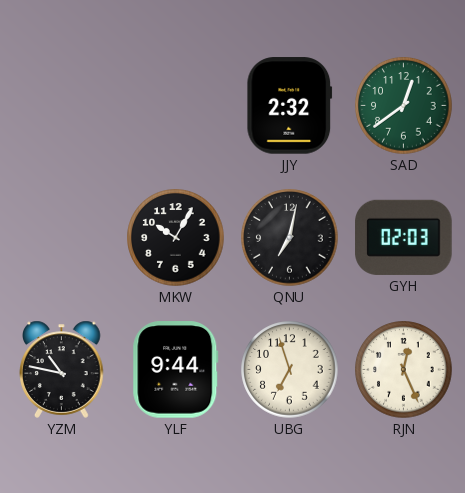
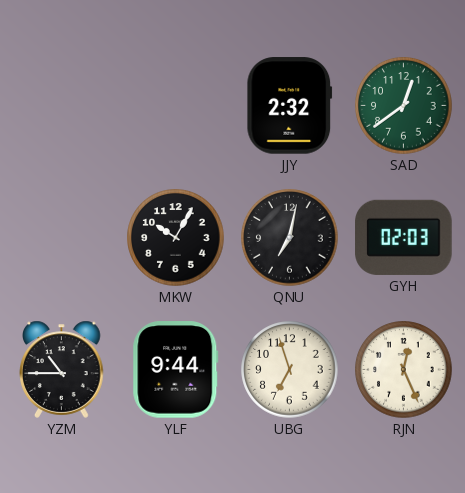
YZM: 10:47 -> 10:45 (62, 369)
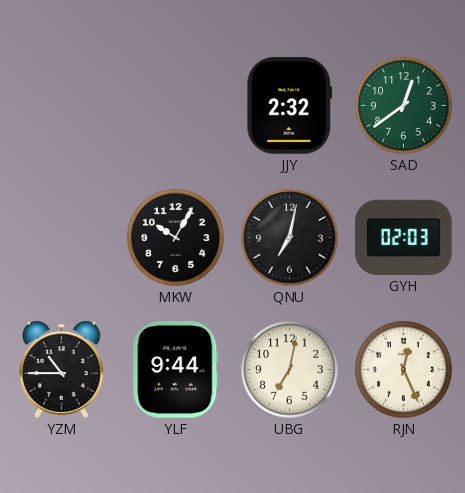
UBG: 6:57 -> 7:02 (290, 370)
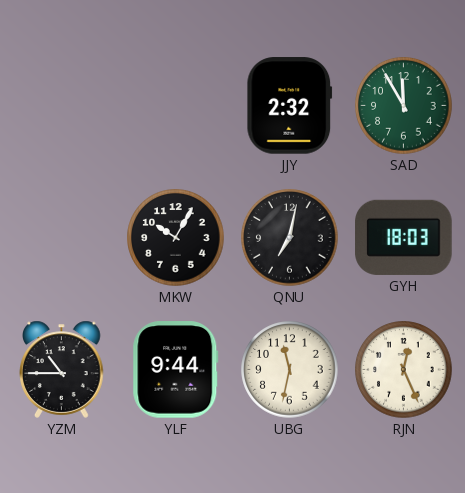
SAD: 12:39 -> 11:55 (404, 106)
GYH: 02:03 -> 18:03 (404, 237)
UBG: 7:02 -> 11:32 (290, 370)
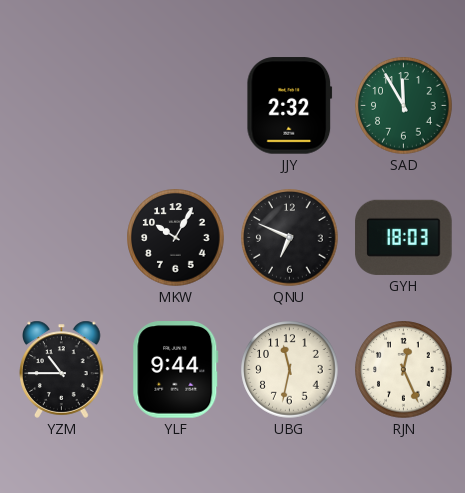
QNU: 7:02 -> 6:49 (290, 238)
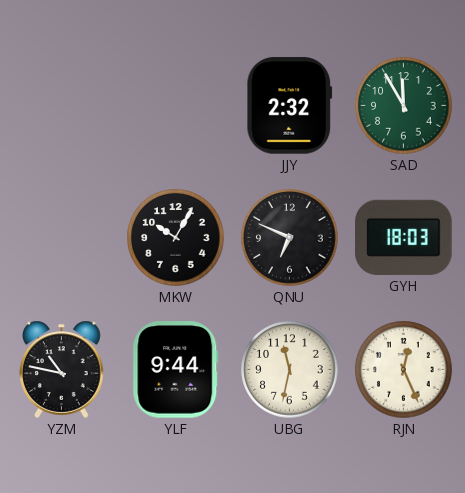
YZM: 10:45 -> 10:47 (62, 369)
